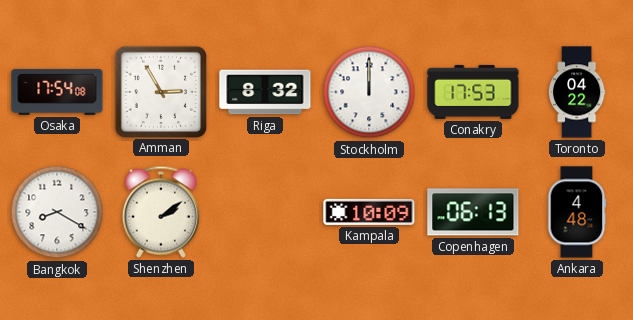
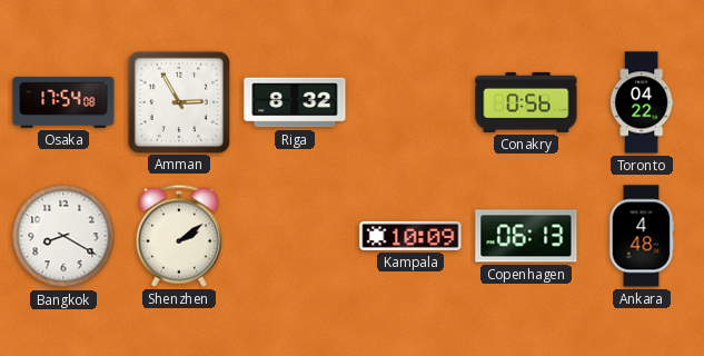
Stockholm: 12:00 -> none (369, 92)
Conakry: 17:53 -> 0:56 (526, 102)
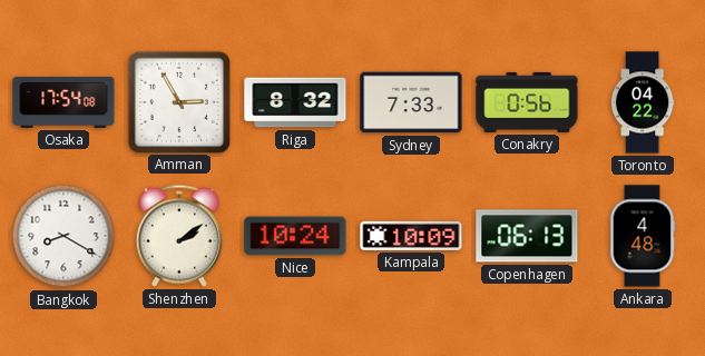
Sydney: none -> 7:33 (411, 102)
Nice: none -> 10:24 (295, 236)
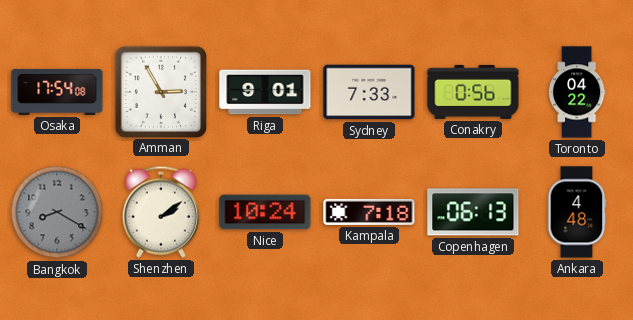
Riga: 8:32 -> 9:01 (265, 92)
Bangkok dial: white -> grey (57, 212)
Kampala: 10:09 -> 7:18 (369, 212)
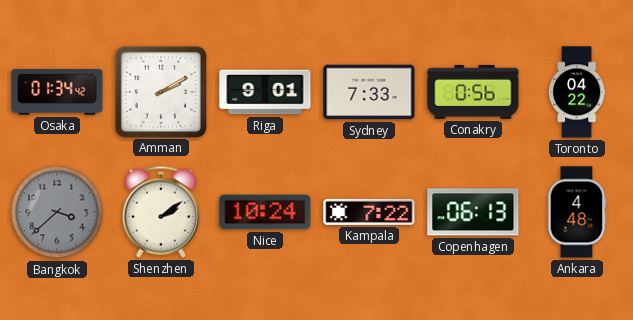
Osaka: 17:54 -> 01:34 (57, 92)
Amman: 2:55 -> 2:10 (160, 91)
Bangkok: 8:20 -> 3:38 (57, 212)
Kampala: 7:18 -> 7:22 (369, 212)
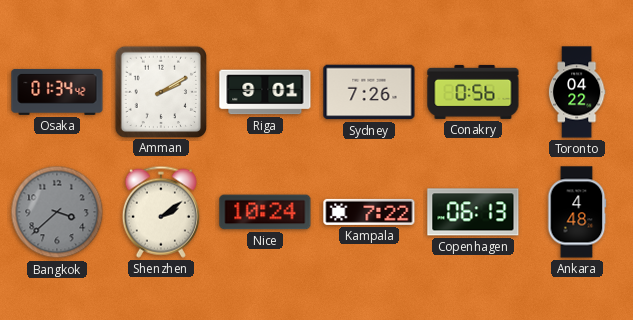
Sydney: 7:33 -> 7:26 (369, 92)
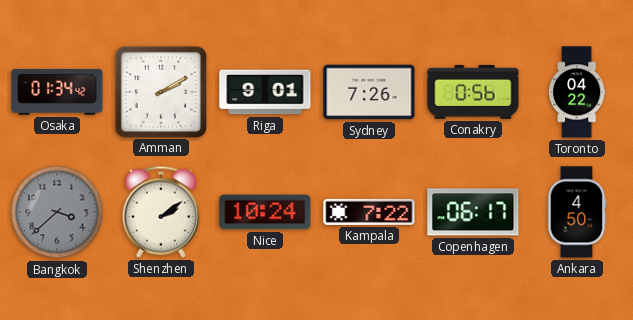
Copenhagen: 06:13 -> 06:17 (473, 212)
Ankara: 4:48 -> 4:50 (577, 212)
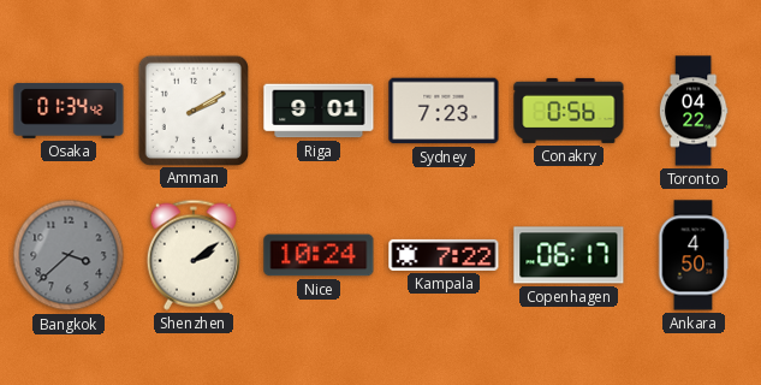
Sydney: 7:26 -> 7:23 (444, 111)
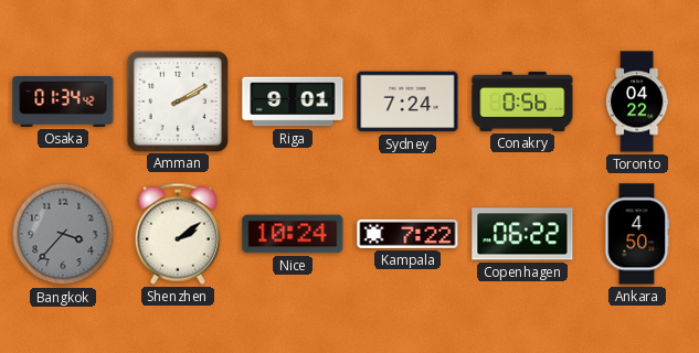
Sydney: 7:23 -> 7:24 (407, 101)
Bangkok: 3:38 -> 3:37 (63, 234)
Copenhagen: 06:17 -> 06:22 (522, 234)
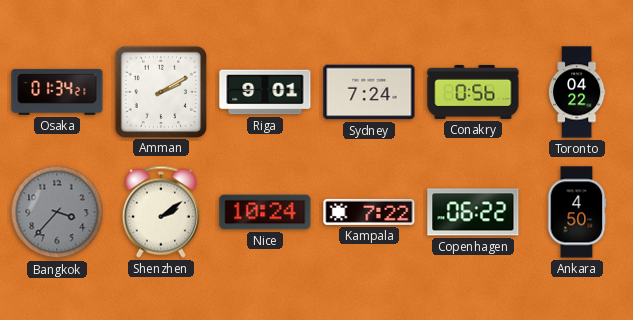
Osaka: 01:34:42 -> 01:34:21 (57, 92)
